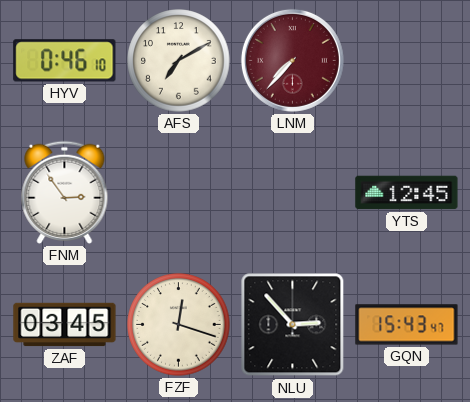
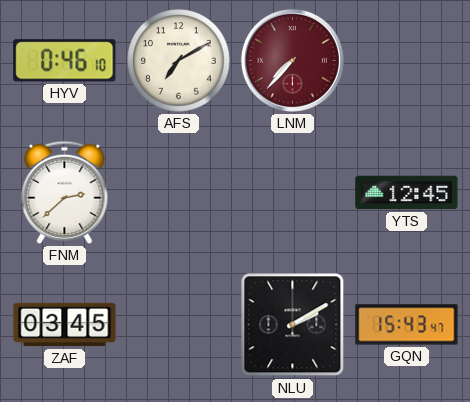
FNM: 2:54 -> 2:38 (65, 192)
FZF: 12:18 -> none (179, 325)
NLU: 2:53 -> 2:10 (293, 325)
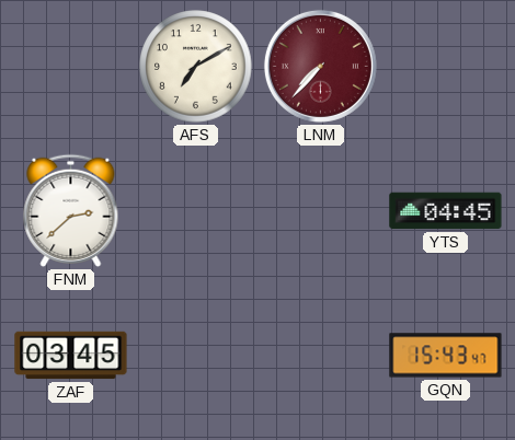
HYV: 0:46 -> none (65, 61)
YTS: 12:45 -> 04:45 (446, 211)
NLU: 2:10 -> none (293, 325)
